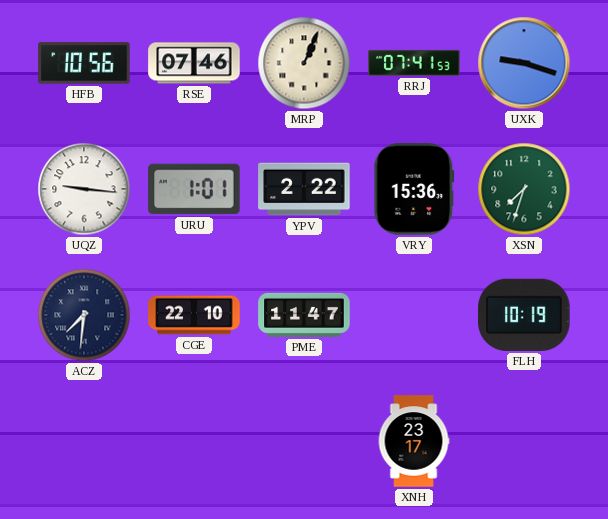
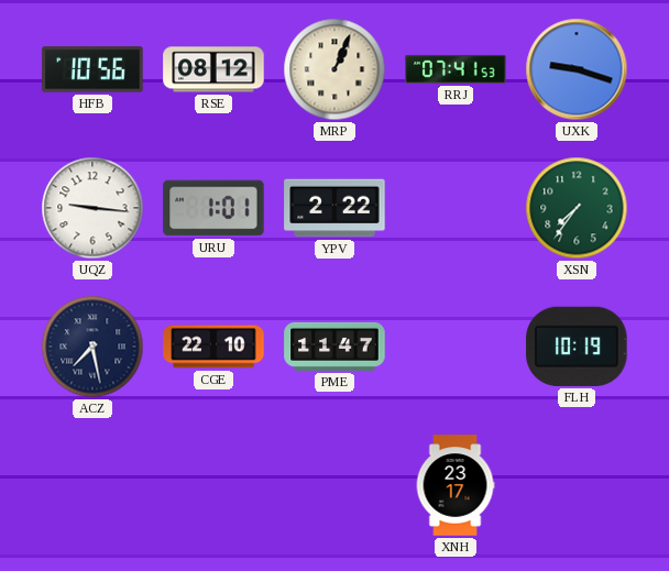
RSE: 07:46 -> 08:12 (213, 69)
VRY: 15:36 -> none (414, 189)
XSN: 7:33 -> 7:36 (577, 208)
ACZ: 7:31 -> 7:28 (92, 347)
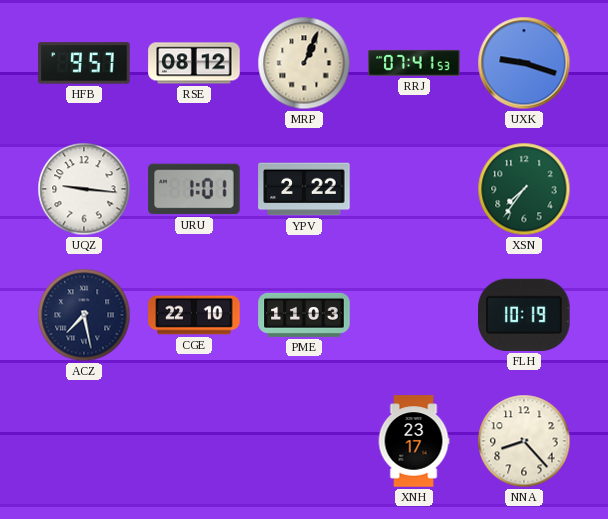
HFB: 10:56 -> 9:57 (84, 63)
PME: 11:47 -> 11:03 (304, 315)
NNA: none -> 8:23 (524, 441)
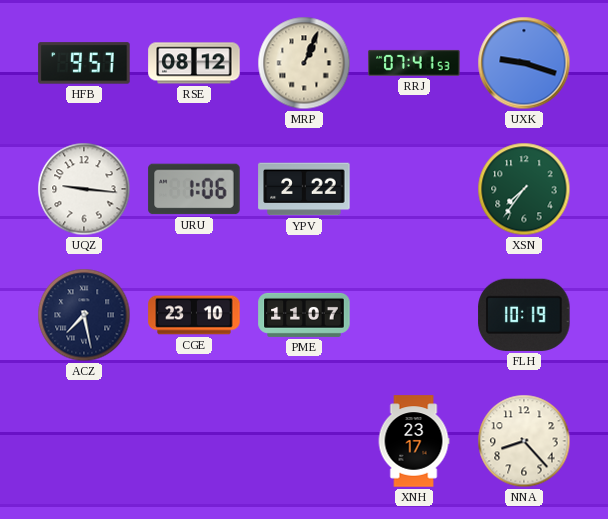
URU: 1:01 -> 1:06 (194, 189)
CGE: 22:10 -> 23:10 (194, 315)
PME: 11:03 -> 11:07 (304, 315)
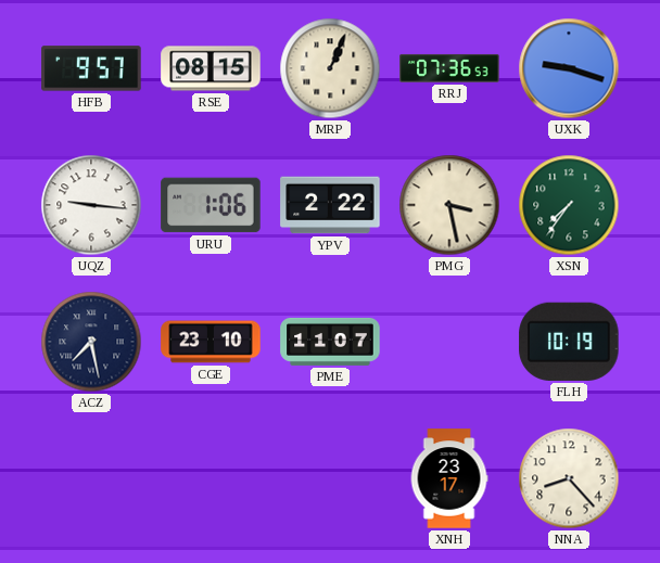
RSE: 08:12 -> 08:15 (211, 68)
RRJ: 07:41 -> 07:36 (449, 68)
PMG: none -> 3:28 (449, 205)
